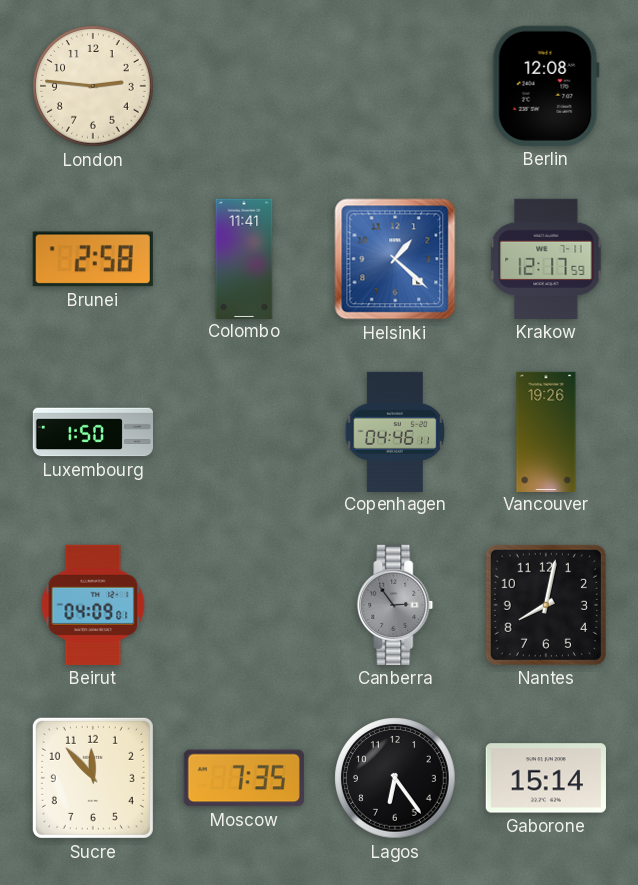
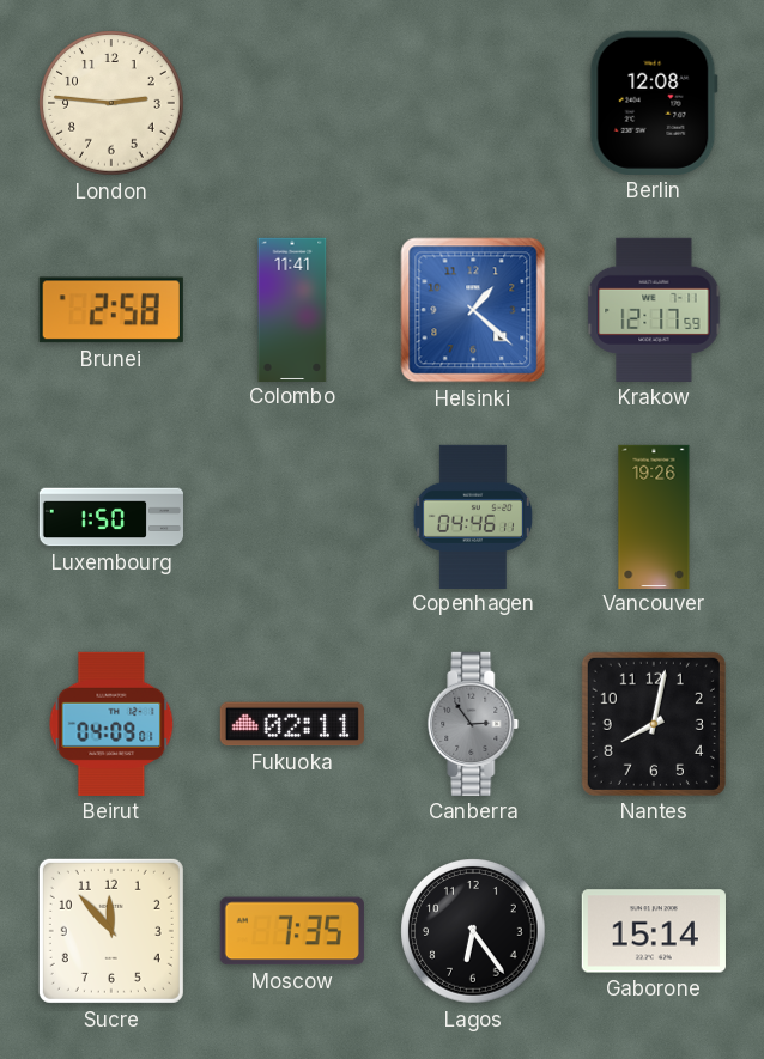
Fukuoka: none -> 02:11 (292, 724)
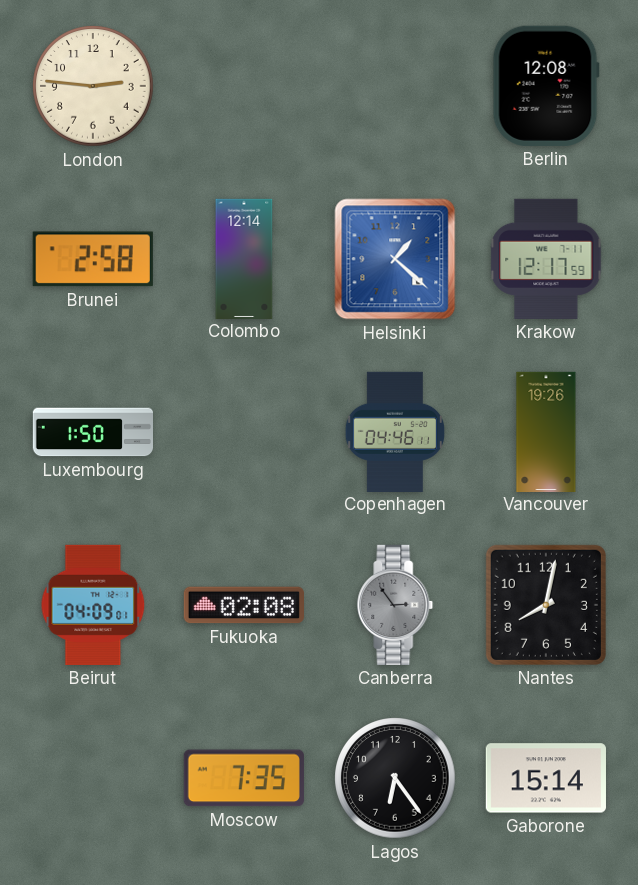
Colombo: 11:41 -> 12:14 (244, 258)
Fukuoka: 02:11 -> 02:08 (244, 605)
Sucre: 11:53 -> none (111, 931)
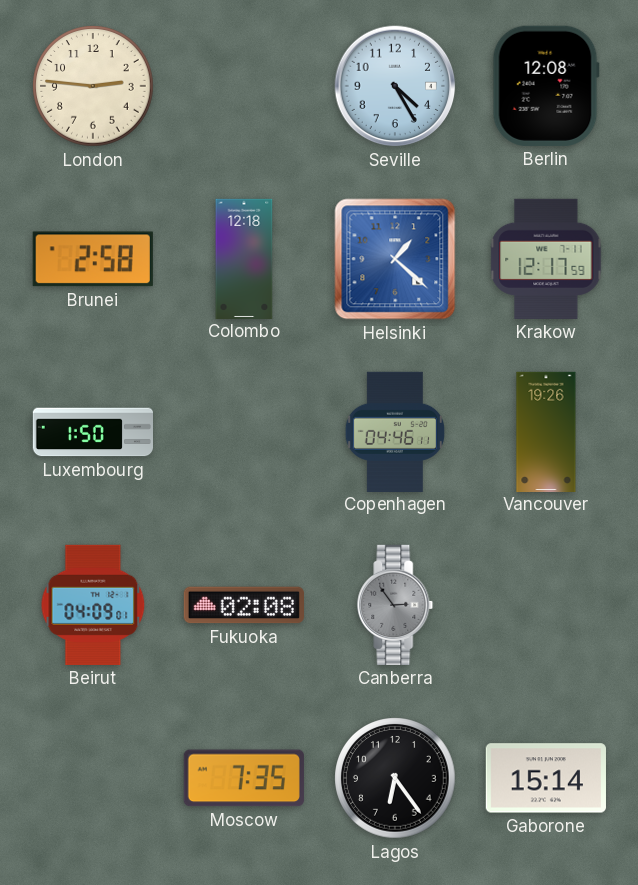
Seville: none -> 4:25 (395, 86)
Colombo: 12:14 -> 12:18 (244, 258)
Nantes: 8:02 -> none (546, 605)
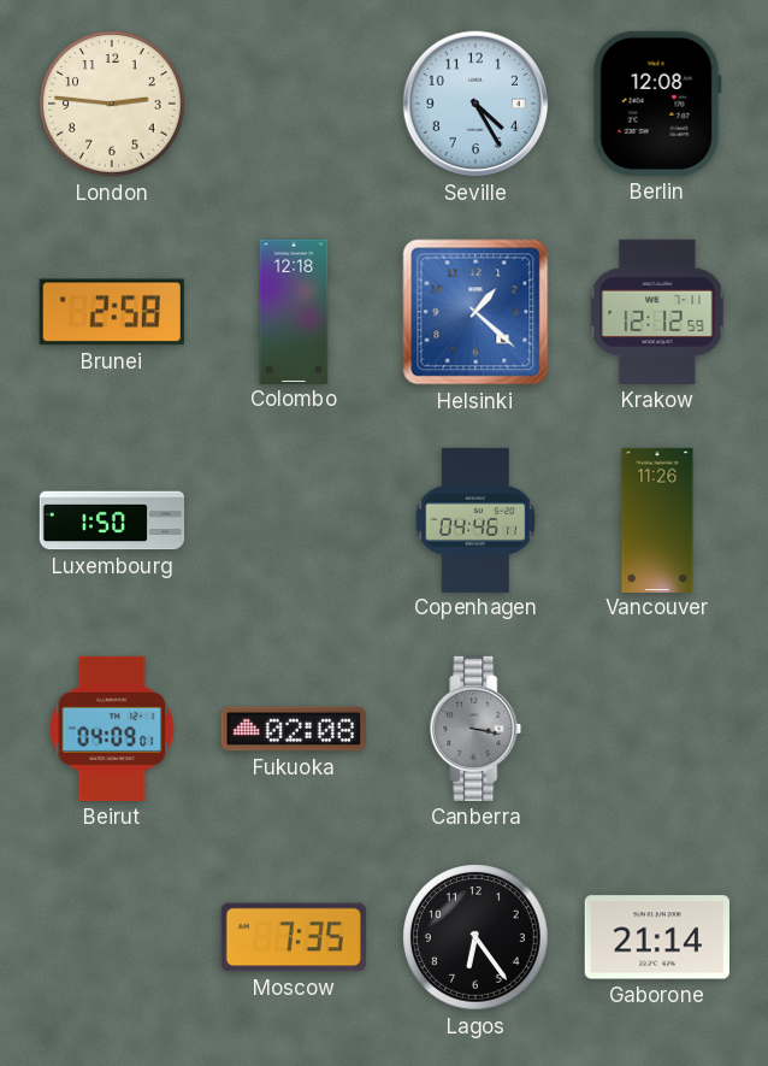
Krakow: 12:17 -> 12:12 (657, 312)
Vancouver: 19:26 -> 11:26 (657, 519)
Canberra: 2:54 -> 3:17 (475, 729)
Gaborone: 15:14 -> 21:14 (657, 937)
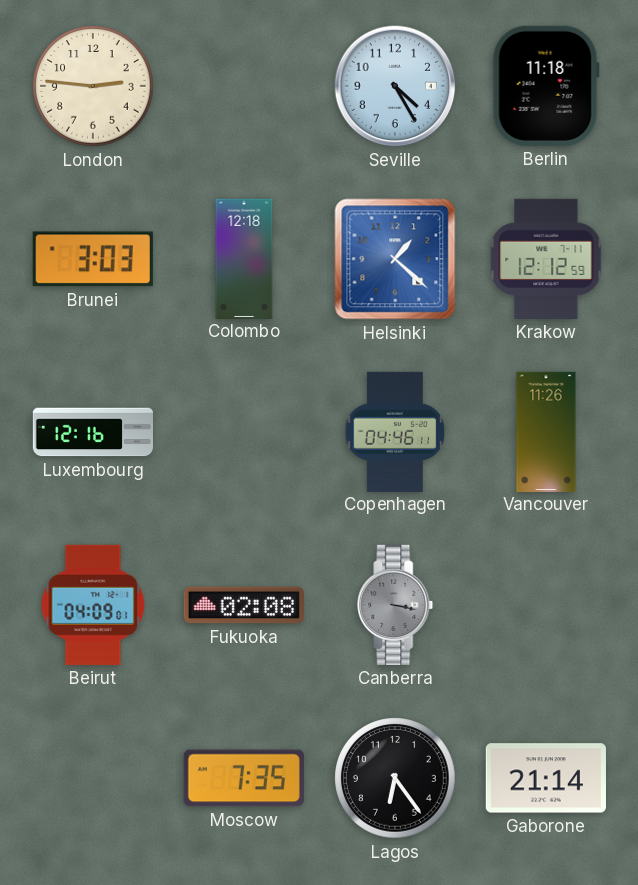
Berlin: 12:08 -> 11:18 (546, 86)
Brunei: 2:58 -> 3:03 (93, 259)
Luxembourg: 1:50 -> 12:16 (92, 432)
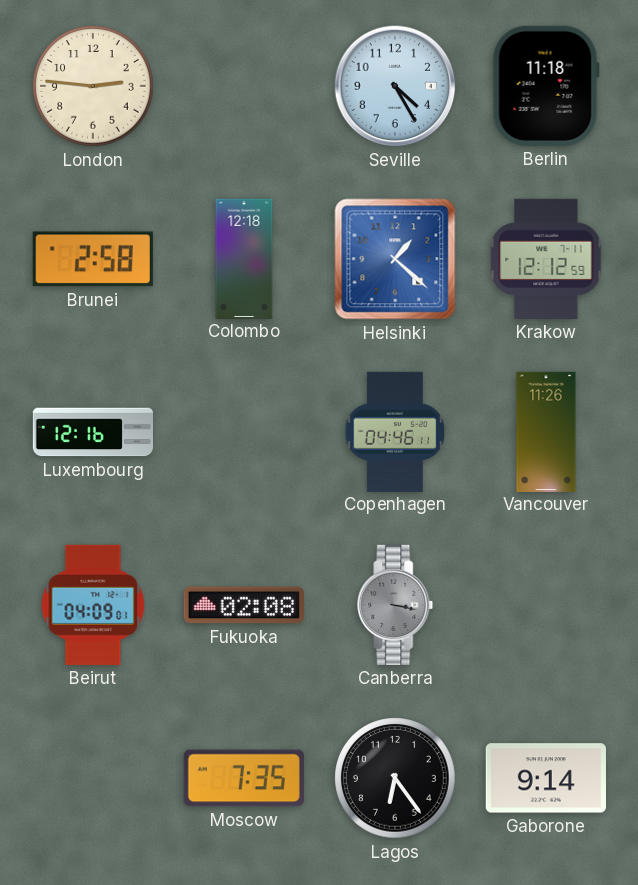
Brunei: 3:03 -> 2:58 (93, 259)
Gaborone: 21:14 -> 9:14 (546, 778)
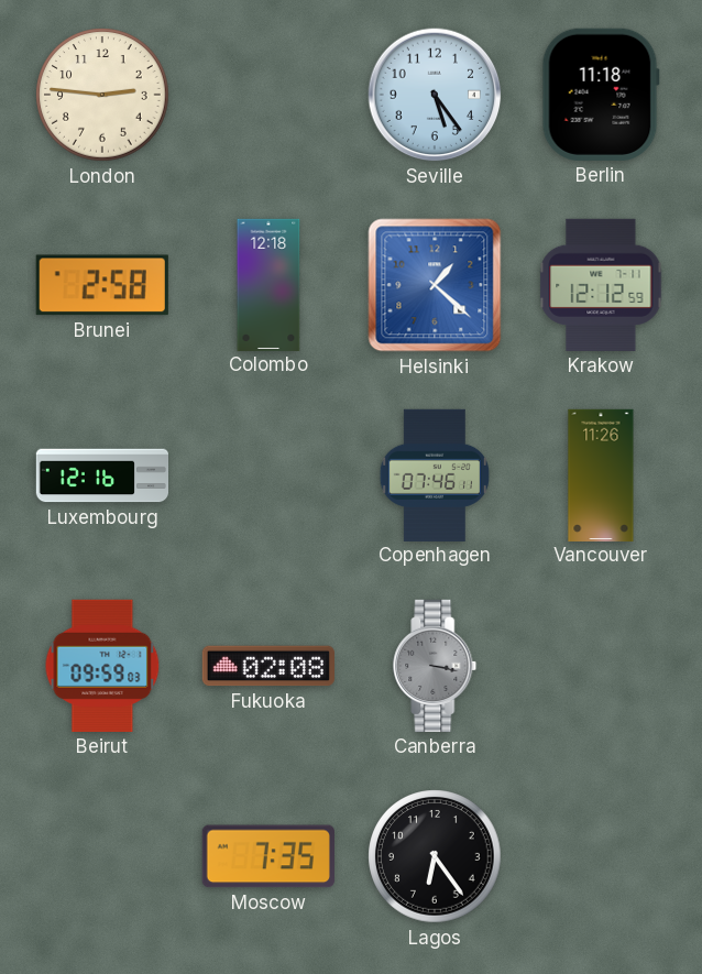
Seville: 4:25 -> 5:24 (435, 95)
Copenhagen: 04:46 -> 07:46 (435, 474)
Beirut: 04:09 -> 09:59 (102, 666)
Gaborone: 9:14 -> none (546, 778)
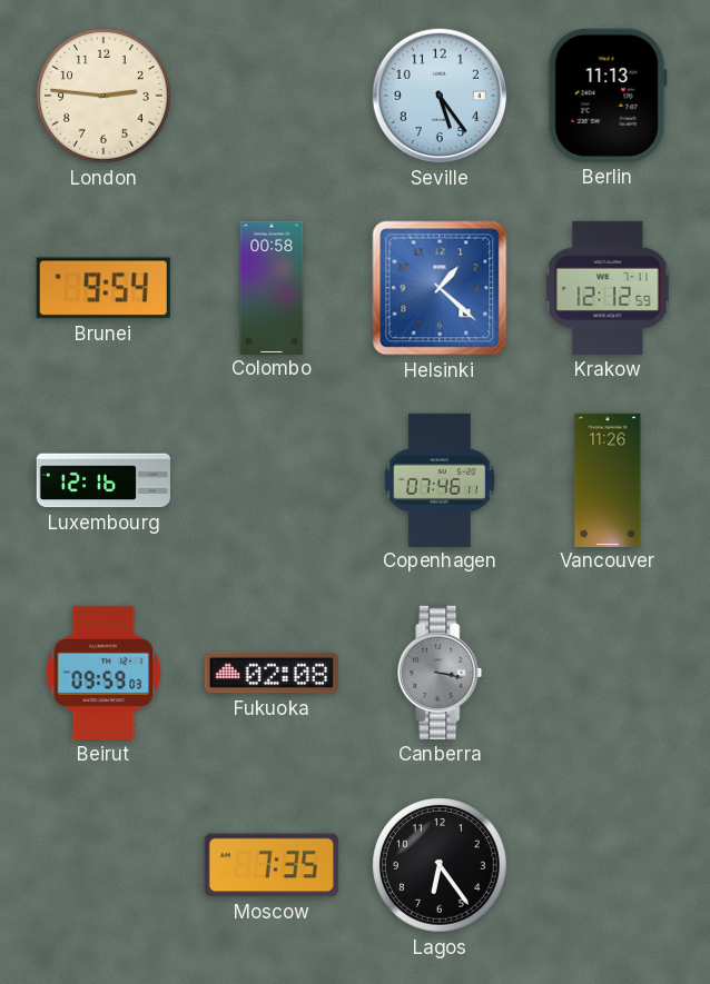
Berlin: 11:18 -> 11:13 (608, 96)
Brunei: 2:58 -> 9:54 (103, 288)
Colombo: 12:18 -> 00:58 (272, 287)
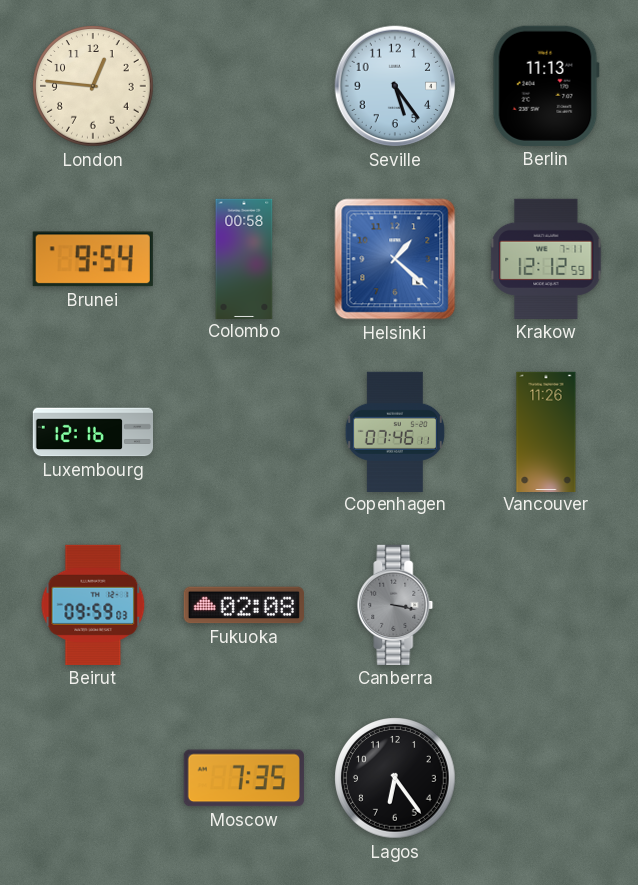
London: 2:46 -> 12:46 (93, 86)
